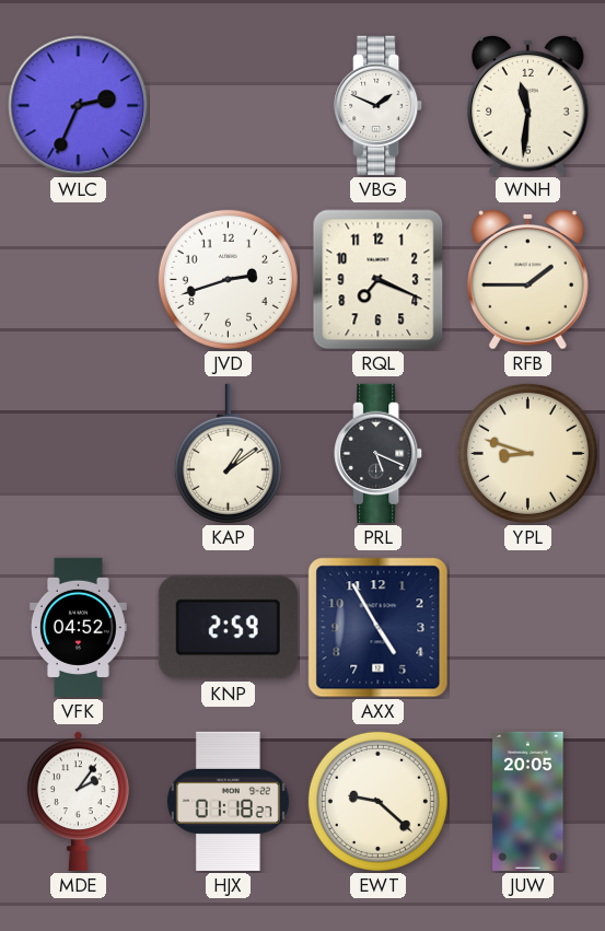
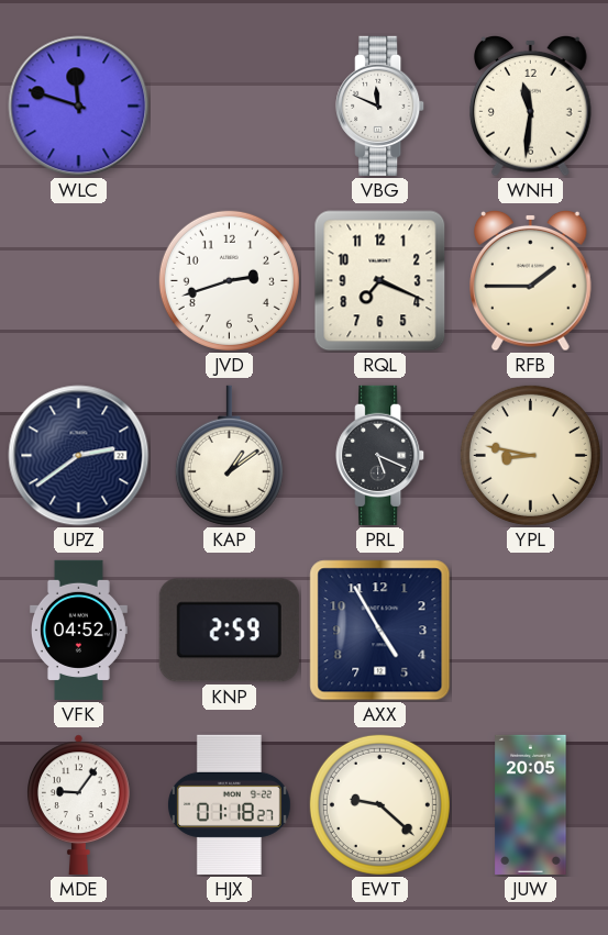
WLC: 2:34 -> 11:48 (79, 107)
VBG: 1:49 -> 11:49 (380, 105)
UPZ: none -> 2:39 (79, 456)
YPL: 8:48 -> 8:47 (530, 455)
MDE: 2:06 -> 9:06 (79, 804)
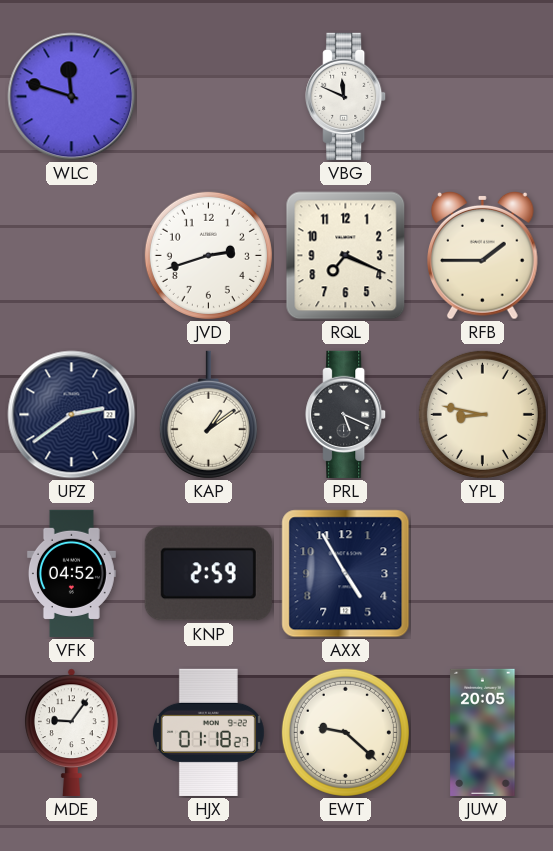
WNH: 11:31 -> none (531, 105)
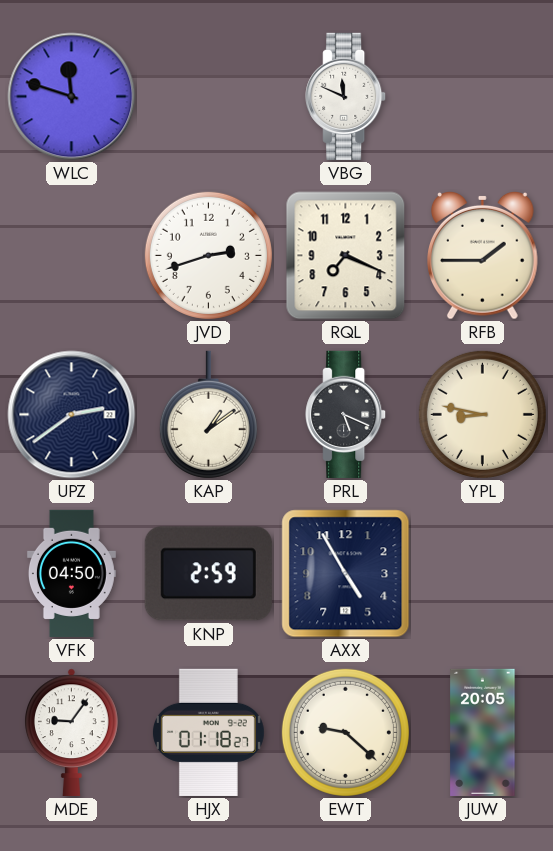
VFK: 04:52 -> 04:50 (71, 573)
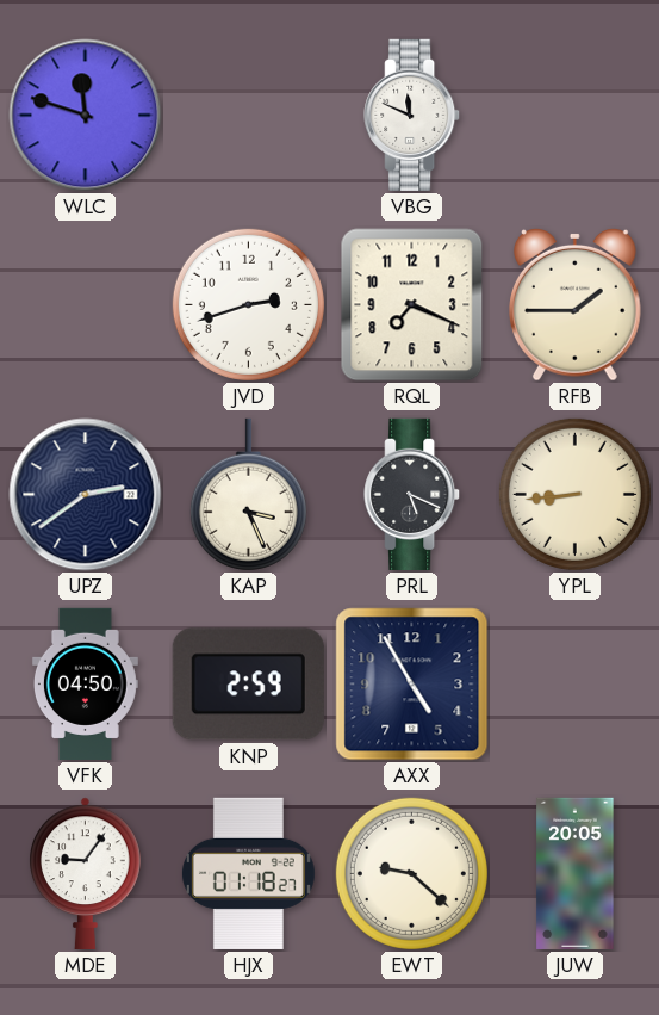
KAP: 1:09 -> 3:26 (248, 495)
YPL: 8:47 -> 8:44 (574, 494)
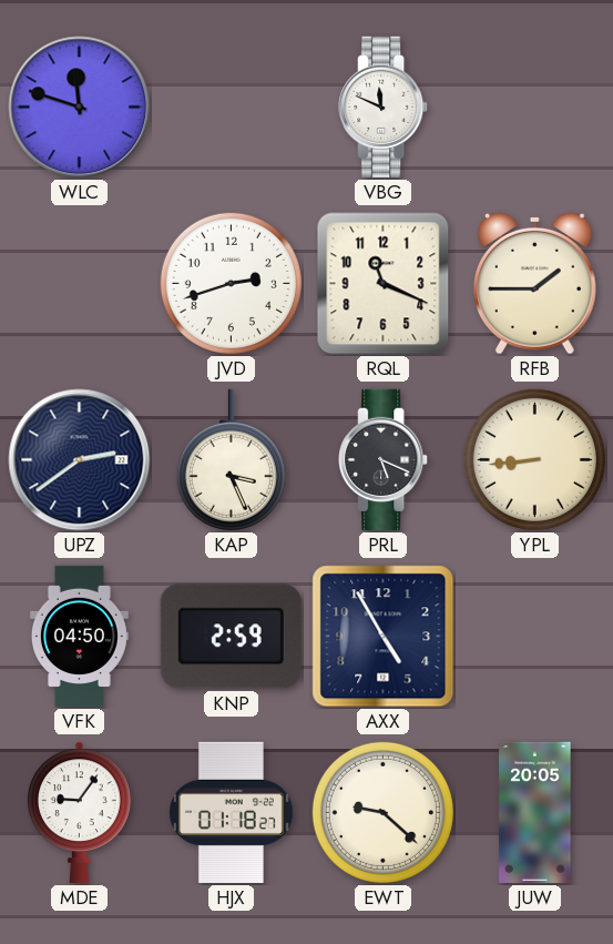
RQL: 7:19 -> 11:19 (384, 284)
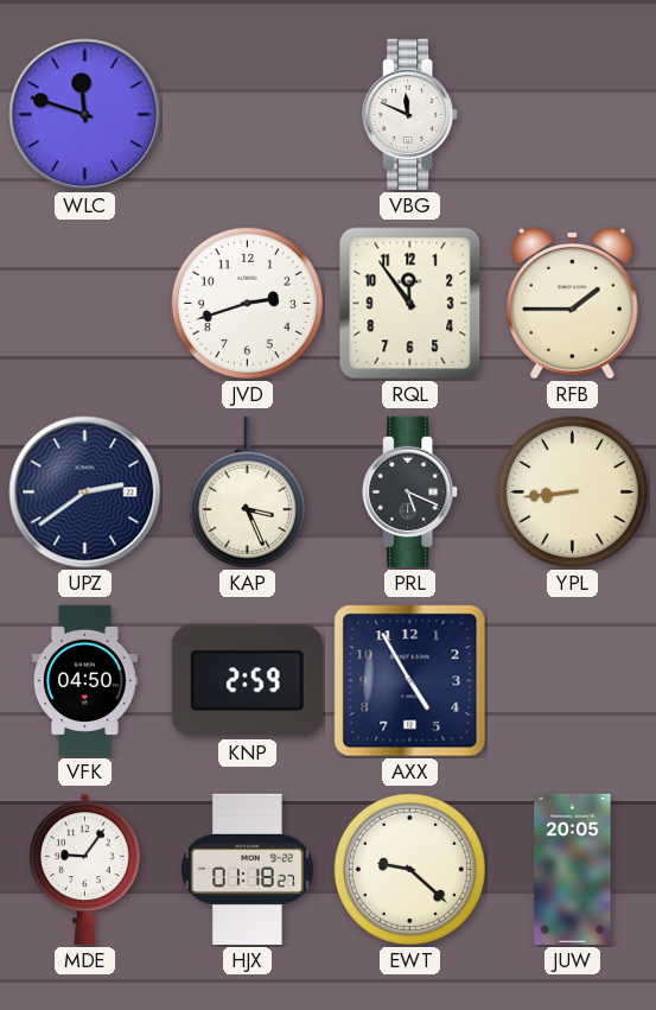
RQL: 11:19 -> 11:54 (410, 304)
